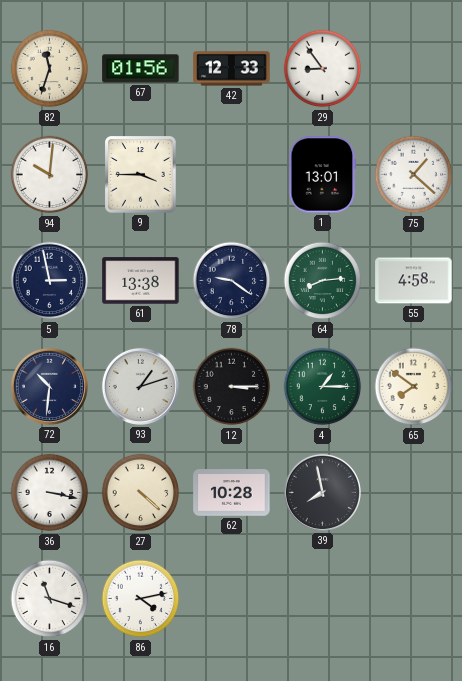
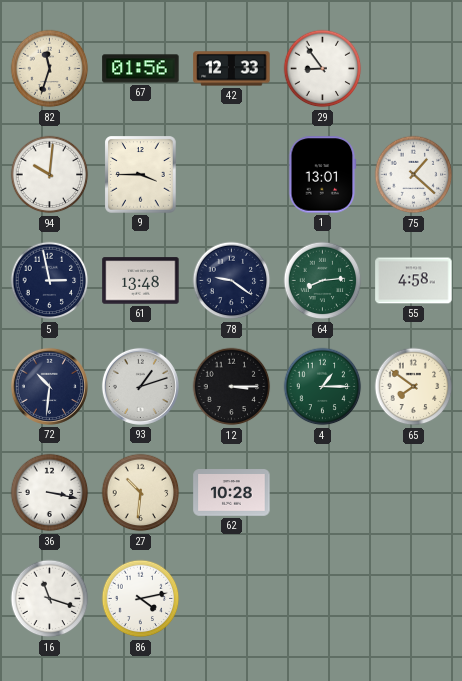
61: 13:38 -> 13:48 (141, 281)
27: 4:22 -> 10:31 (141, 493)
39: 7:58 -> none (322, 492)
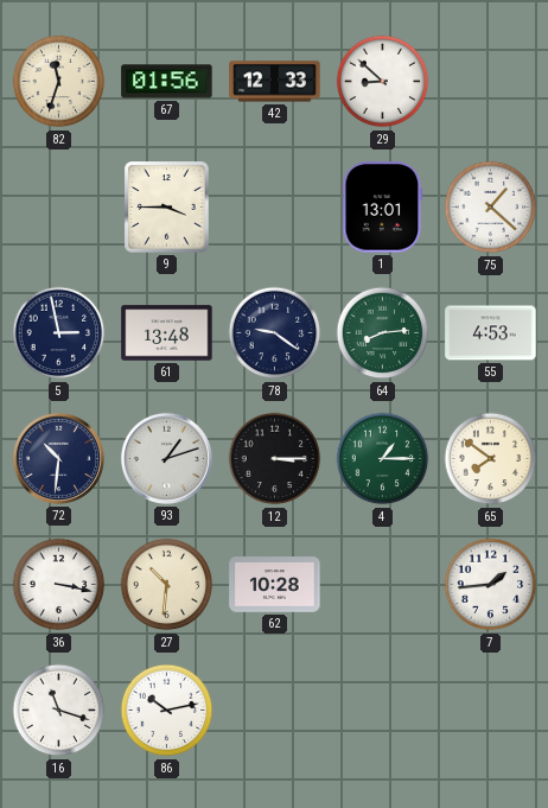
29: 8:54 -> 8:52 (383, 82)
94: 10:01 -> none (50, 175)
55: 4:58 -> 4:53 (491, 333)
7: none -> 1:44 (491, 585)
86: 4:13 -> 10:13 (167, 711)
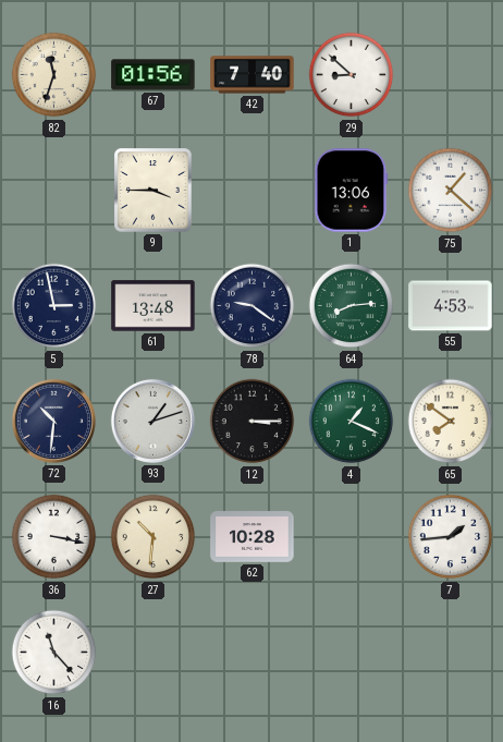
42: 12:33 -> 7:40 (253, 75)
1: 13:01 -> 13:06 (352, 191)
4: 1:15 -> 1:19 (352, 422)
16: 11:18 -> 11:23 (54, 653)
86: 10:13 -> none (167, 711)
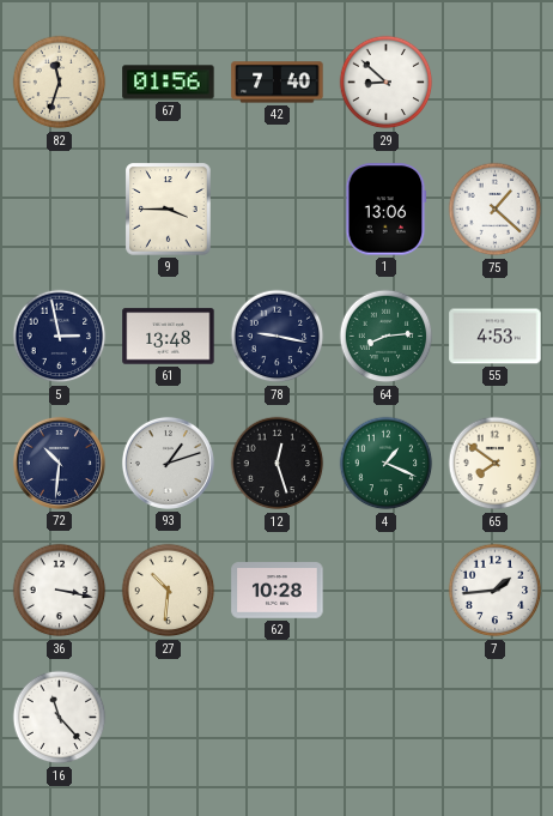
78: 9:21 -> 9:17 (278, 337)
12: 3:15 -> 12:27 (278, 464)
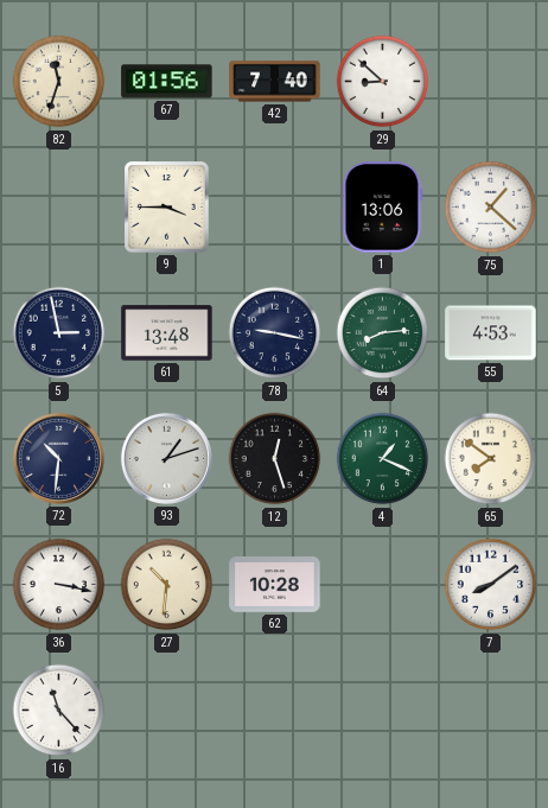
7: 1:44 -> 8:09 (491, 585)
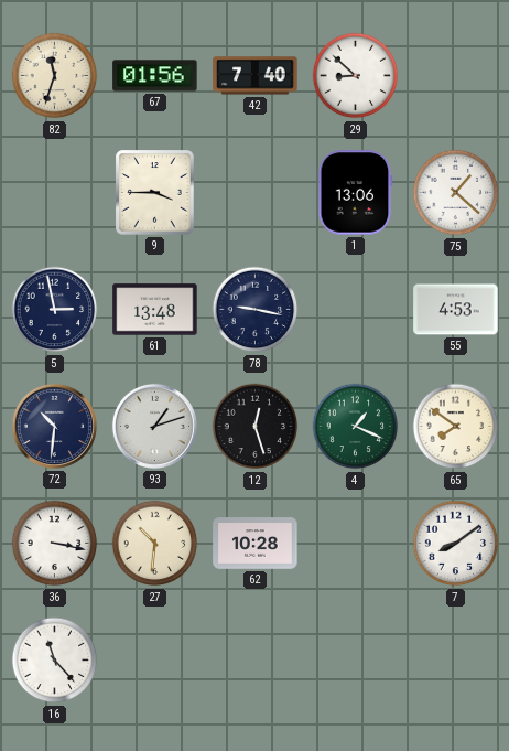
64: 8:14 -> none (383, 333)
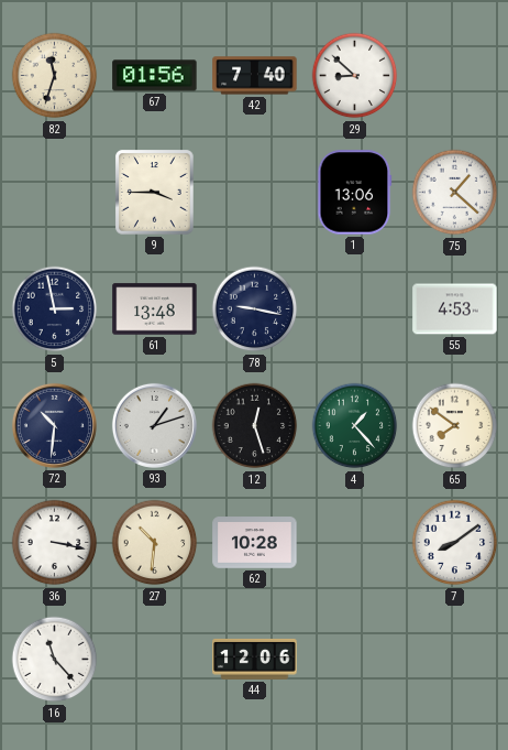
4: 1:19 -> 1:23 (355, 426)
44: none -> 12:06 (255, 659)
